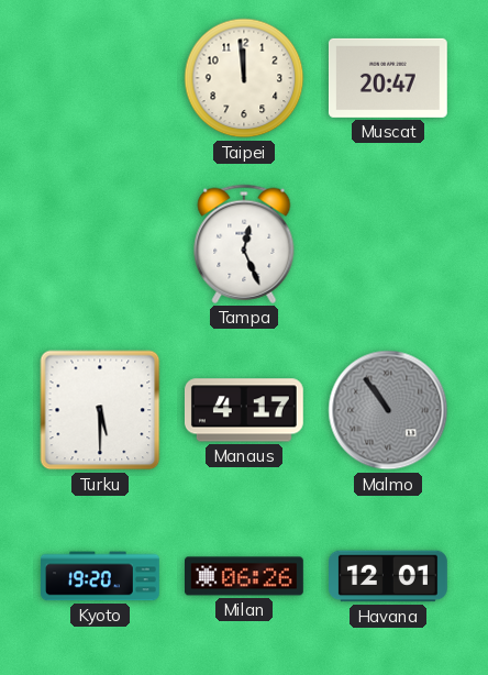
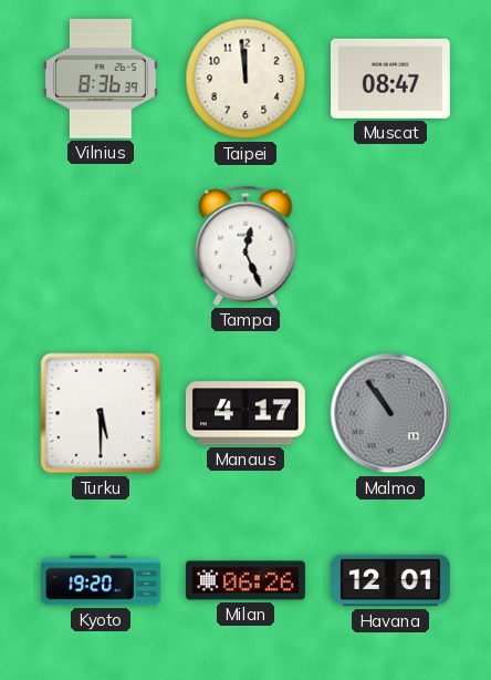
Vilnius: none -> 8:36 (102, 79)
Muscat: 20:47 -> 08:47 (390, 79)
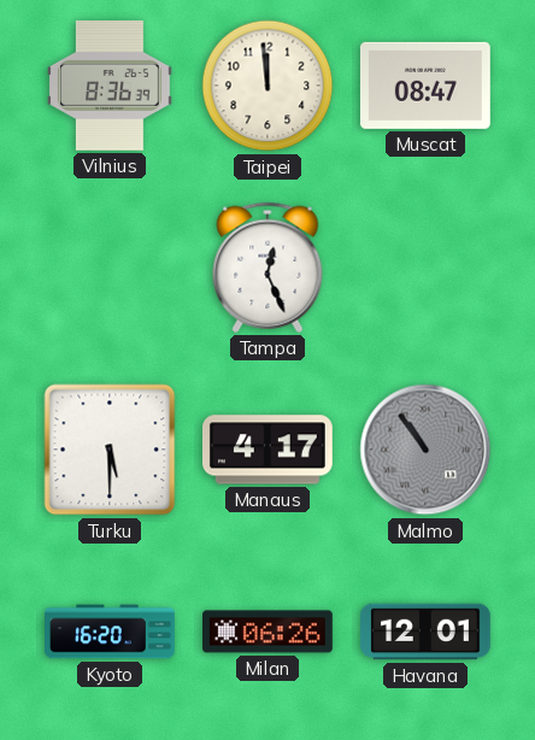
Kyoto: 19:20 -> 16:20 (111, 632)
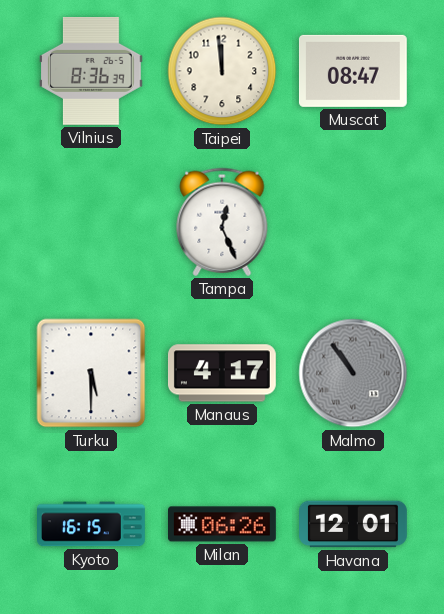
Kyoto: 16:20 -> 16:15 (92, 524)
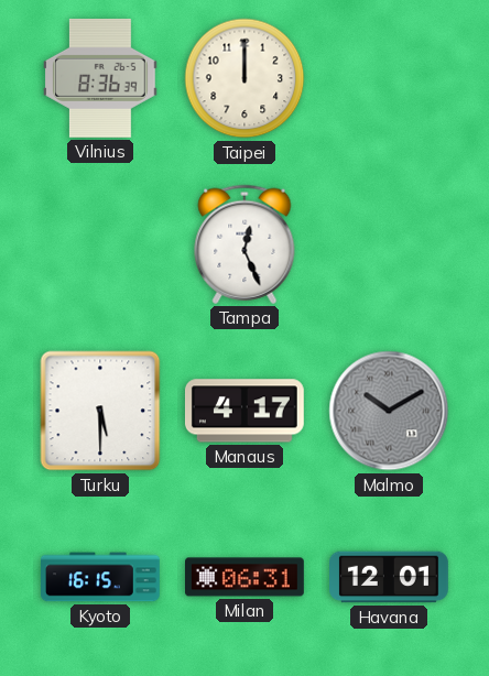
Taipei: 11:59 -> 12:00 (244, 78)
Muscat: 08:47 -> none (353, 71)
Malmo: 10:54 -> 10:10 (389, 411)
Milan: 06:26 -> 06:31 (246, 577)
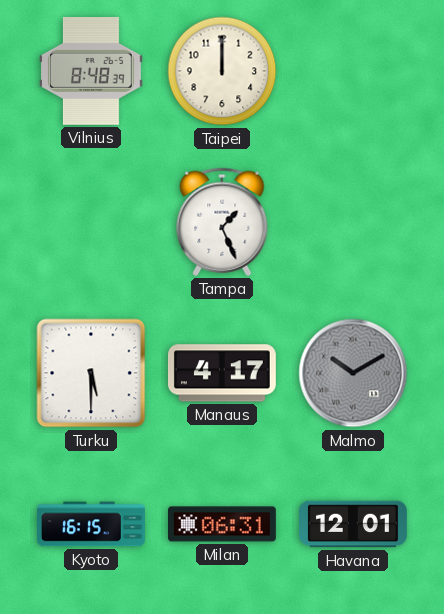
Vilnius: 8:36 -> 8:48 (92, 71)
Tampa: 12:26 -> 1:26 (222, 222)
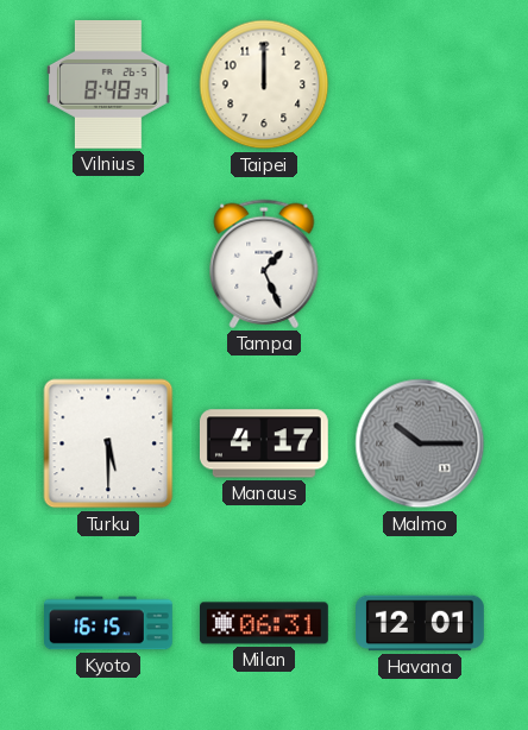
Malmo: 10:10 -> 10:15 (420, 443)
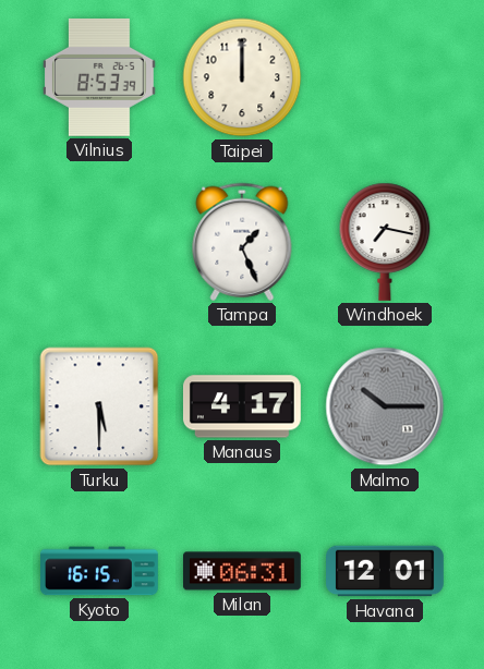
Vilnius: 8:48 -> 8:53 (100, 77)
Windhoek: none -> 7:17 (385, 242)
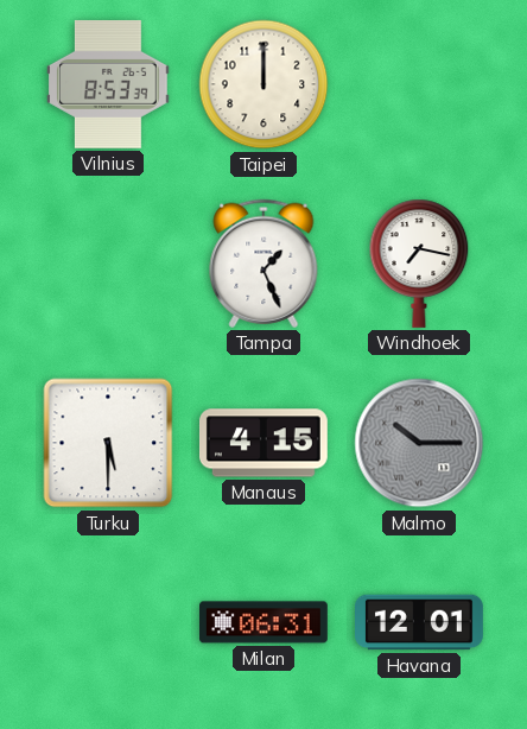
Manaus: 4:17 -> 4:15 (263, 443)
Kyoto: 16:15 -> none (100, 571)
